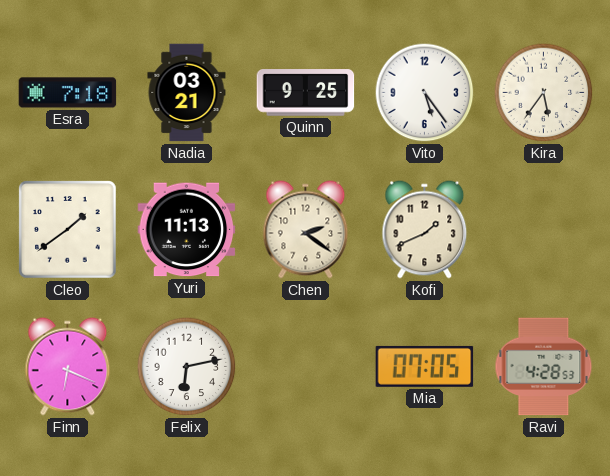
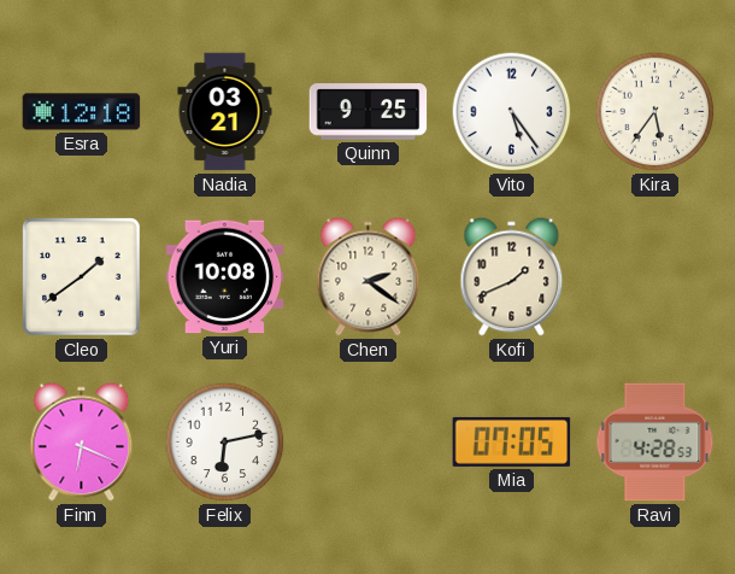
Esra: 7:18 -> 12:18 (82, 112)
Yuri: 11:13 -> 10:08 (225, 277)
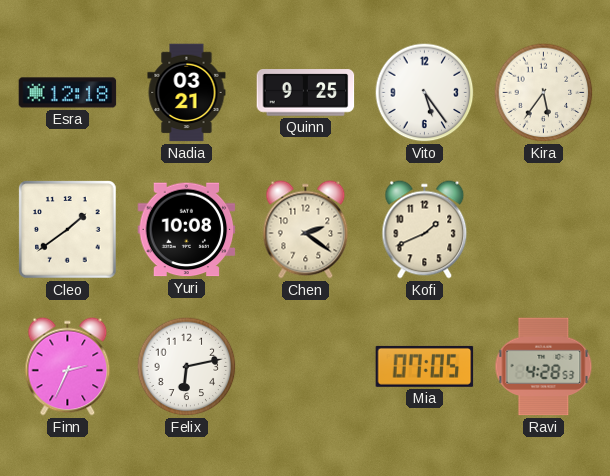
Finn: 6:19 -> 2:34 (68, 367)
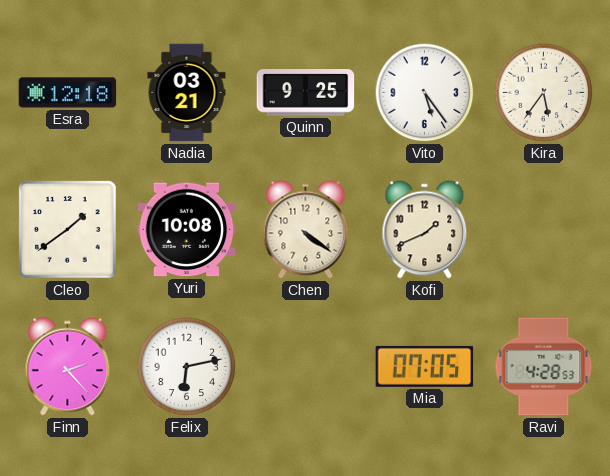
Chen: 2:21 -> 4:21 (306, 230)
Finn: 2:34 -> 2:23 (68, 367)
